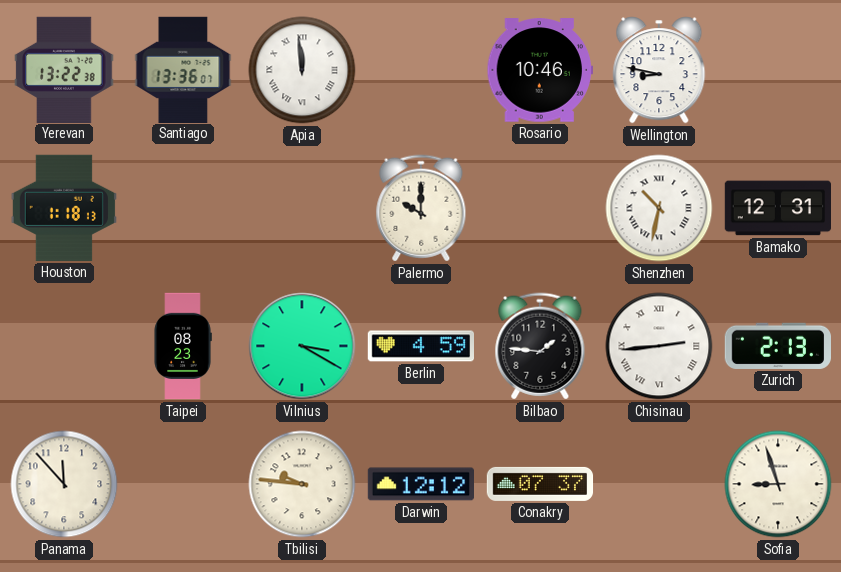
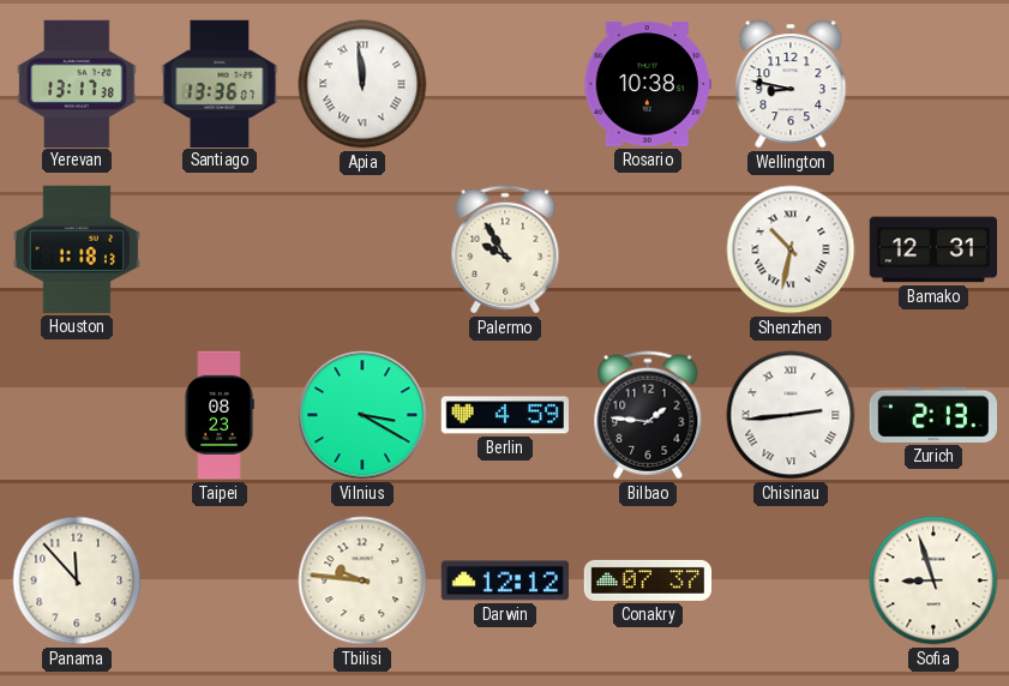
Yerevan: 13:22 -> 13:17 (77, 83)
Rosario: 10:46 -> 10:38 (647, 84)
Palermo: 10:00 -> 9:55 (505, 249)
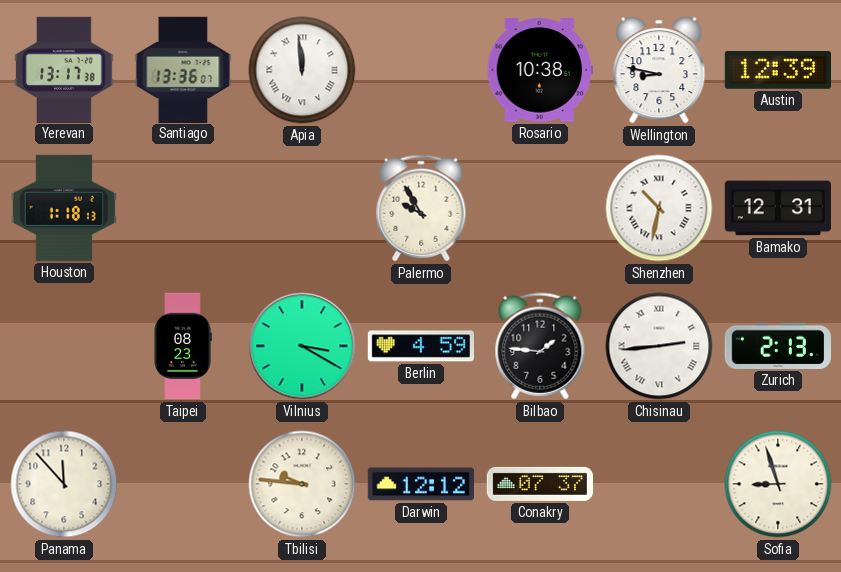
Austin: none -> 12:39 (777, 70)
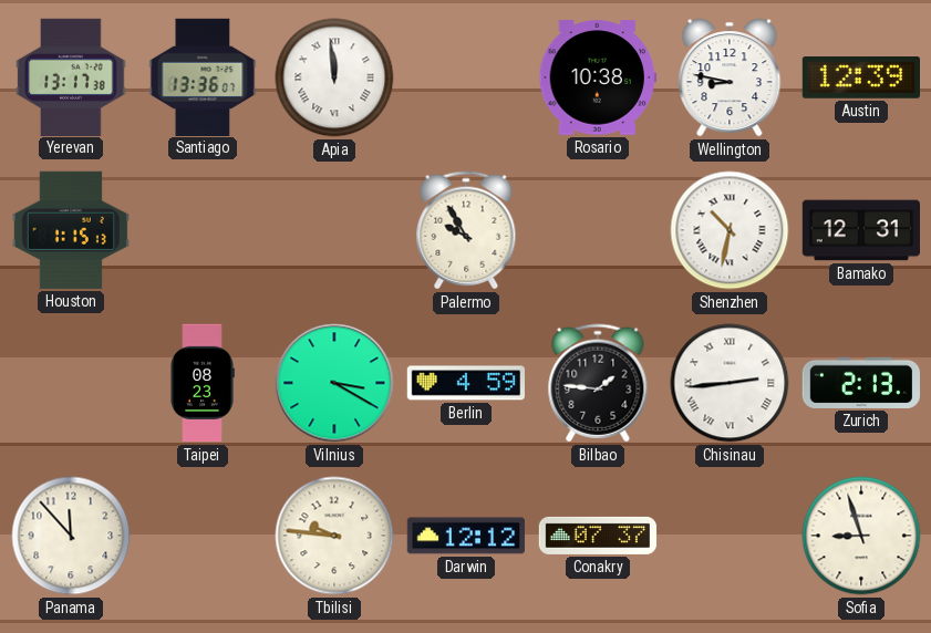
Houston: 1:18 -> 1:15 (71, 230)
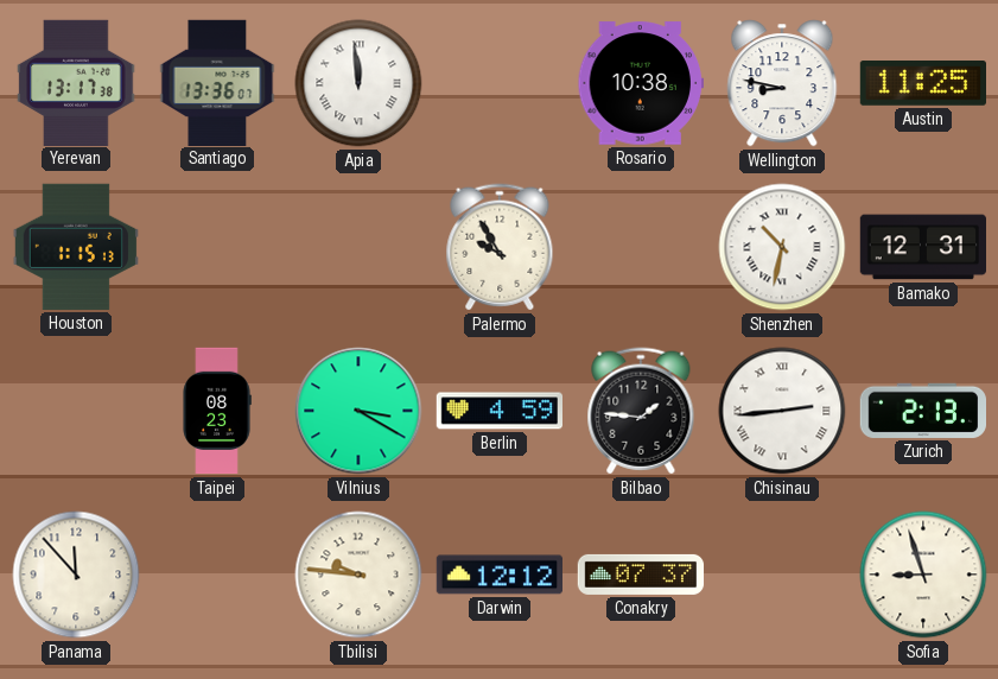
Austin: 12:39 -> 11:25 (922, 83)
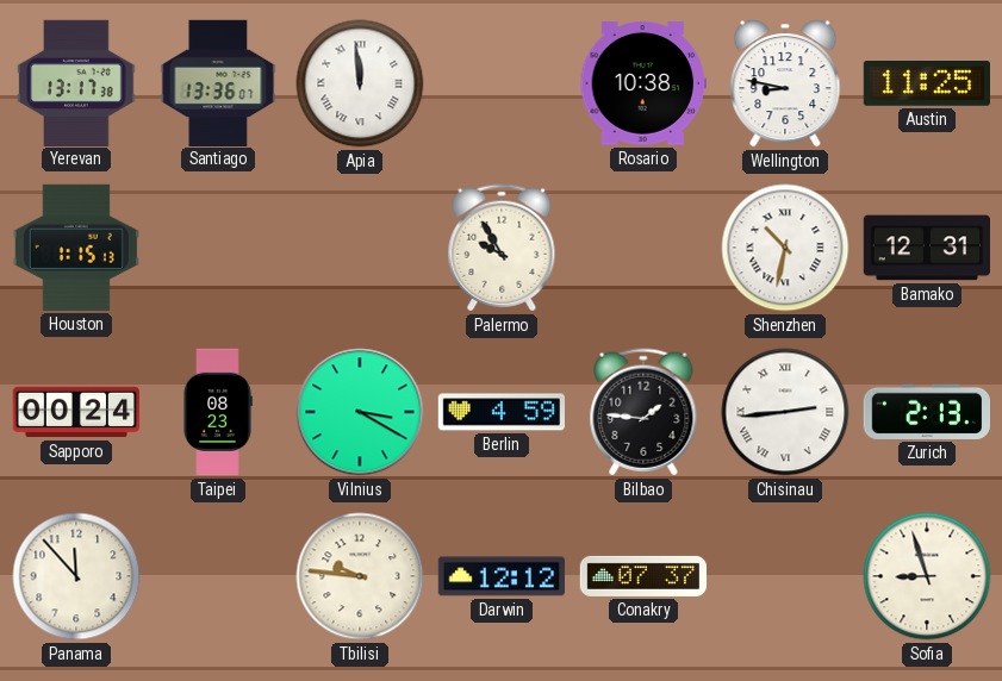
Sapporo: none -> 00:24 (76, 412)
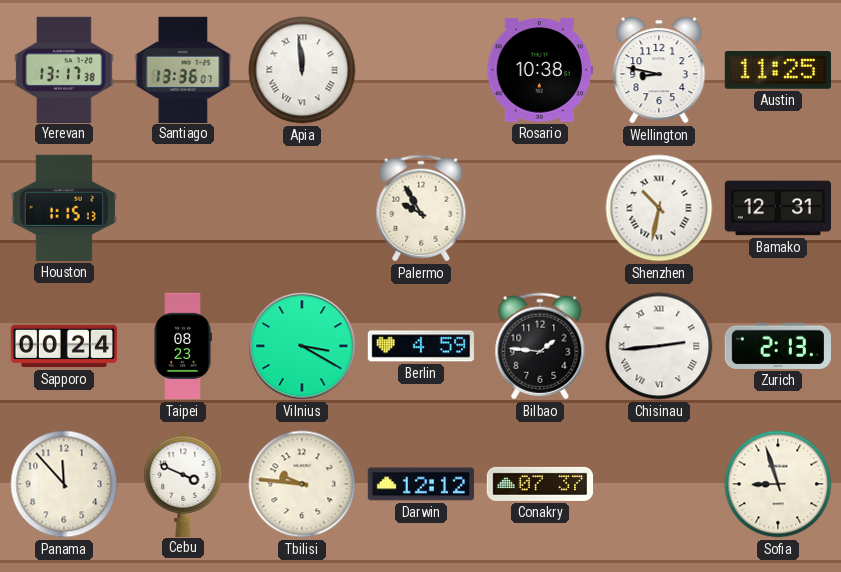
Cebu: none -> 3:49 (183, 483)
